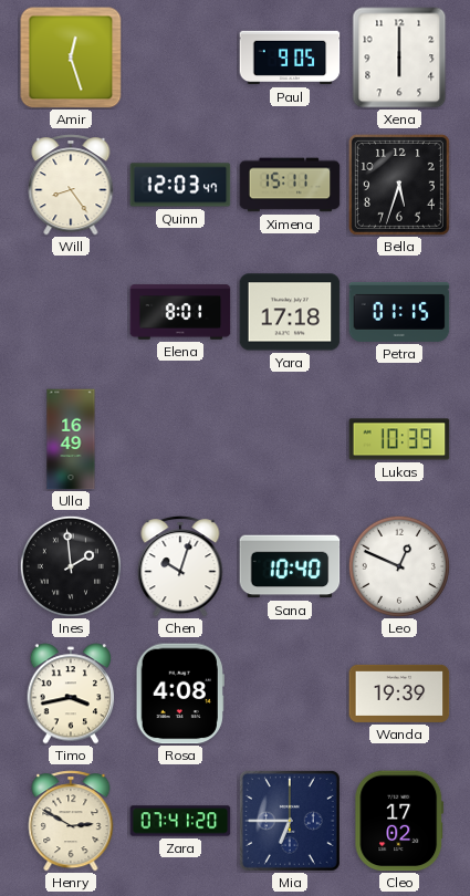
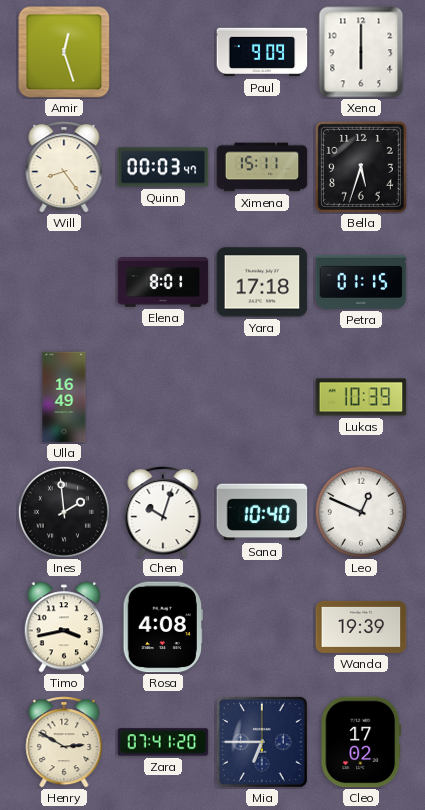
Paul: 9:05 -> 9:09 (262, 52)
Quinn: 12:03 -> 00:03 (163, 167)
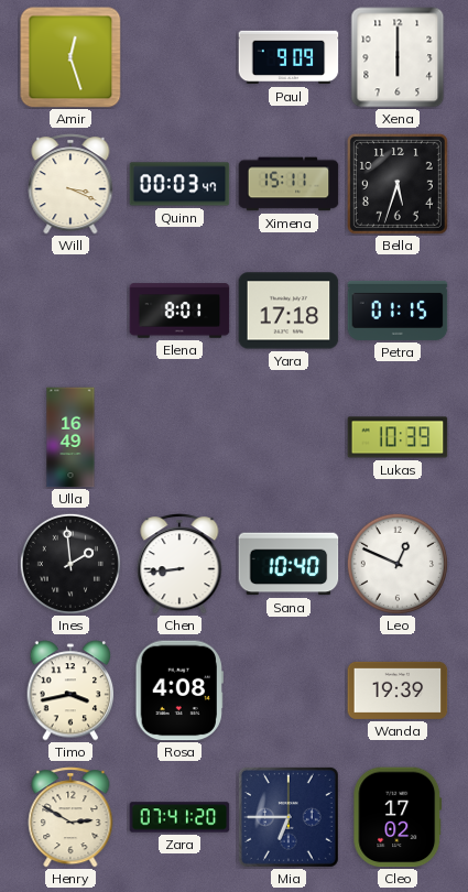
Will: 8:24 -> 3:19 (70, 184)
Chen: 10:03 -> 8:44 (179, 564)
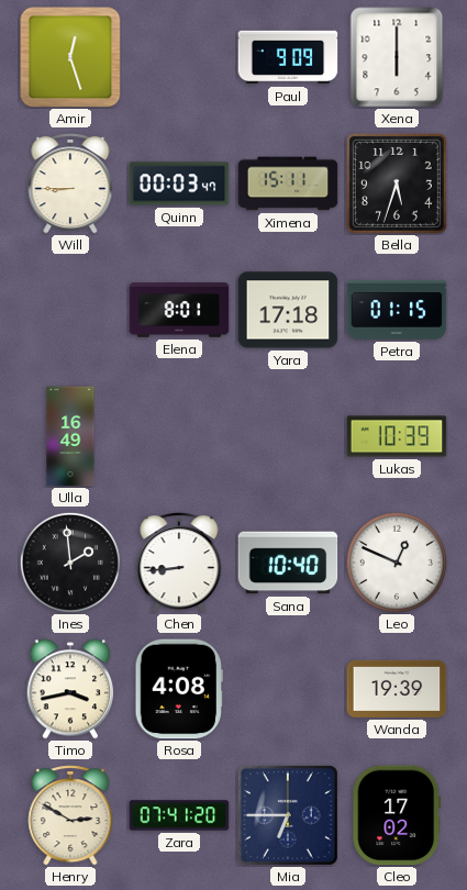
Will: 3:19 -> 8:45 (70, 183)
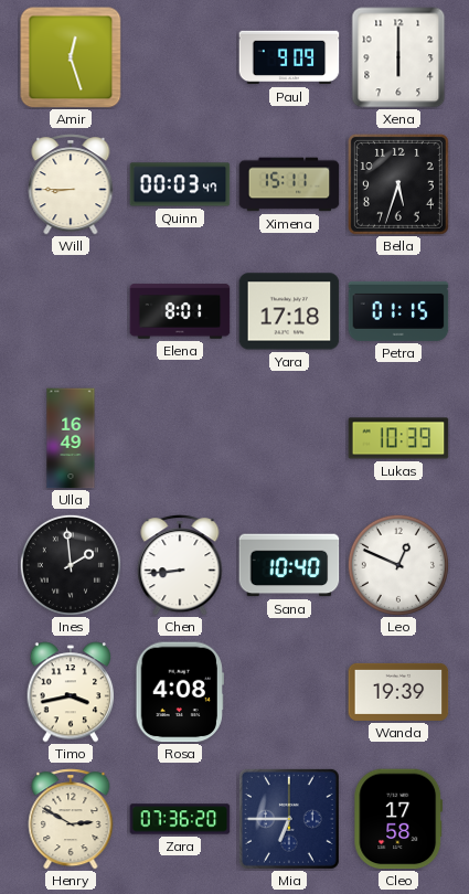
Zara: 07:41 -> 07:36 (180, 819)
Cleo: 17:02 -> 17:58 (398, 819)
